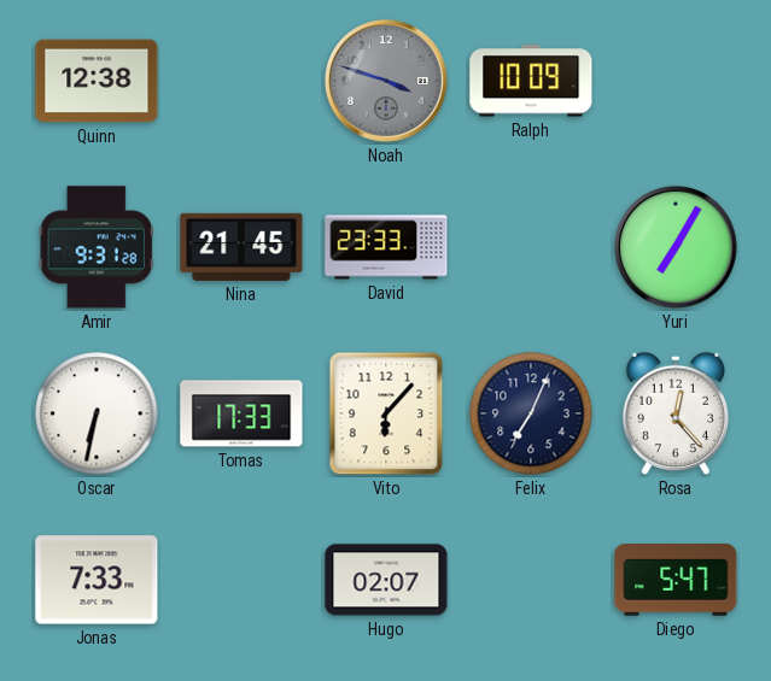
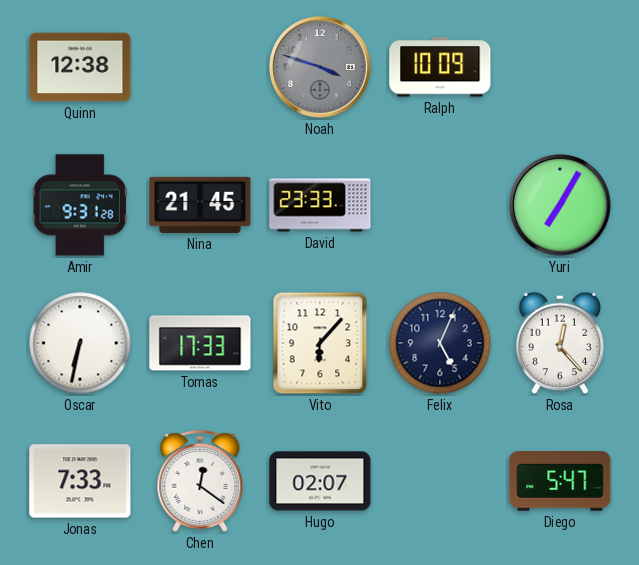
Felix: 7:04 -> 5:04 (440, 343)
Chen: none -> 12:21 (200, 481)
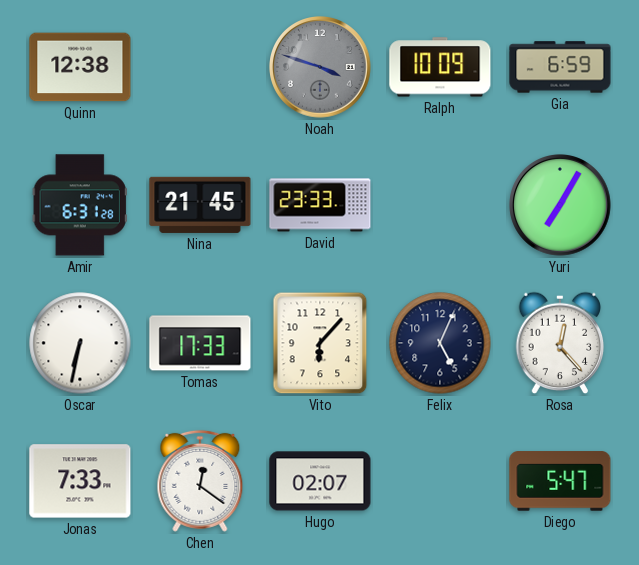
Gia: none -> 6:59 (560, 67)
Amir: 9:31 -> 6:31 (80, 205)
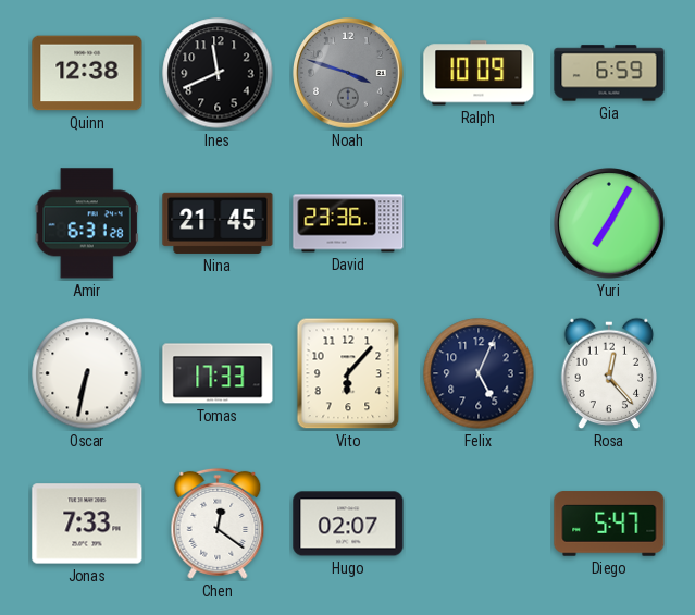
Ines: none -> 11:41 (218, 73)
David: 23:33 -> 23:36 (348, 223)
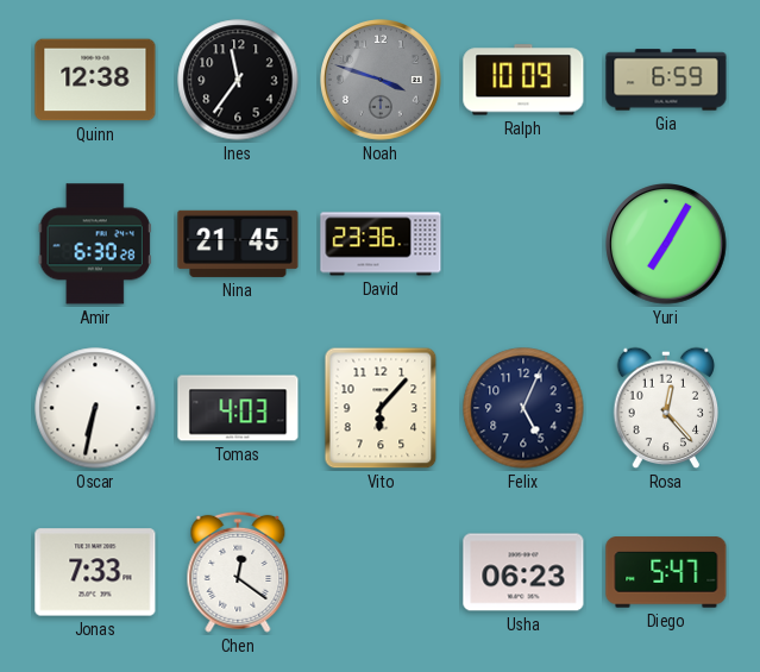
Ines: 11:41 -> 11:36 (238, 80)
Amir: 6:31 -> 6:30 (95, 244)
Tomas: 17:33 -> 4:03 (238, 408)
Hugo: 02:07 -> none (348, 524)
Usha: none -> 06:23 (523, 572)
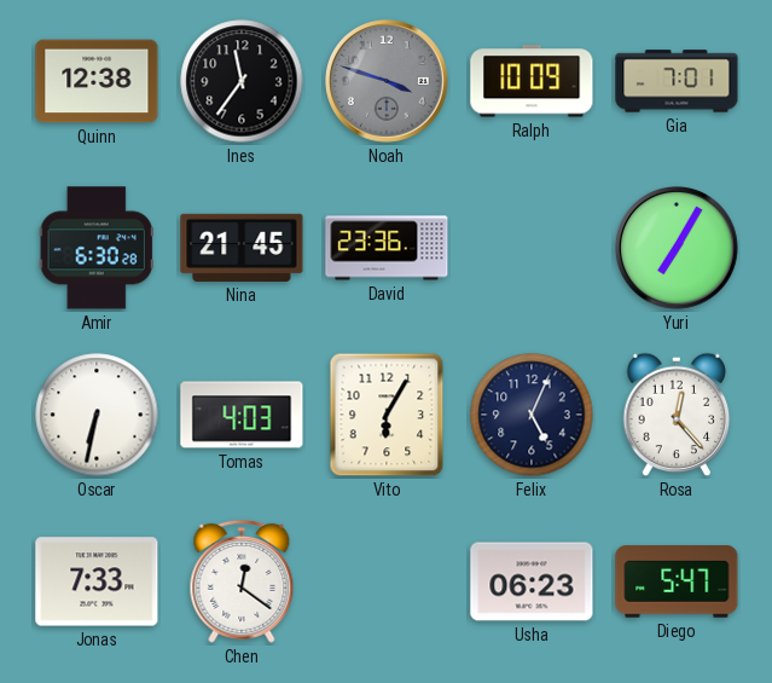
Gia: 6:59 -> 7:01 (677, 81)
Vito: 6:07 -> 6:05 (387, 415)
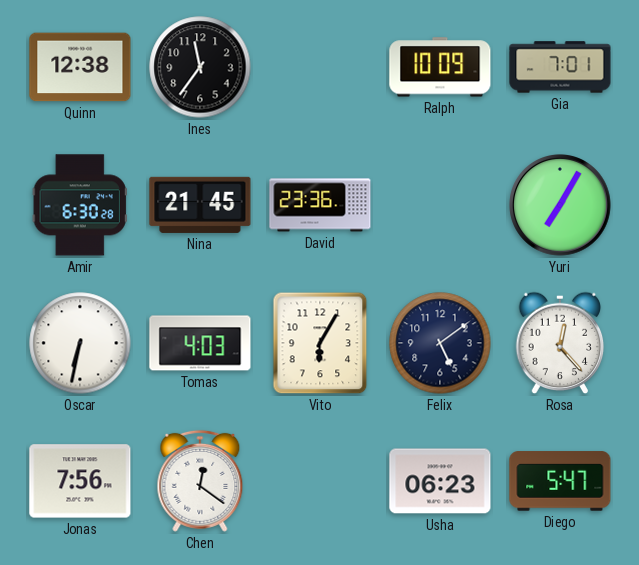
Noah: 3:48 -> none (387, 81)
Felix: 5:04 -> 5:09 (440, 343)
Jonas: 7:33 -> 7:56 (80, 481)
